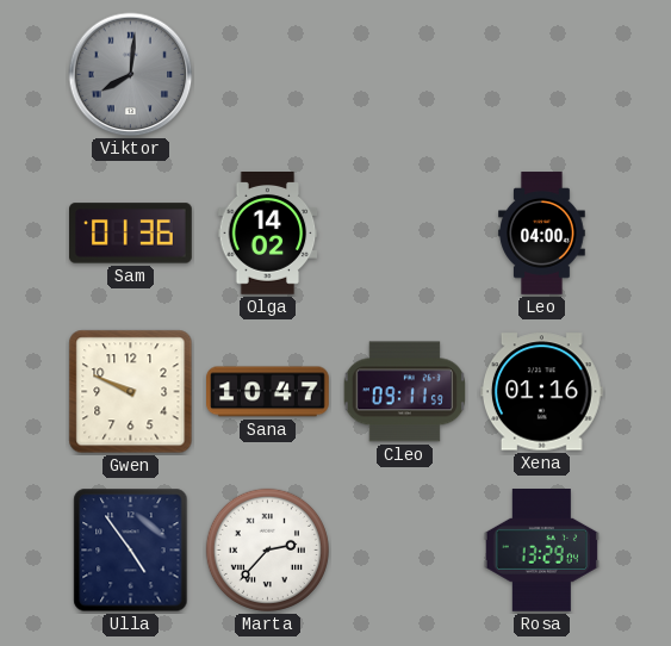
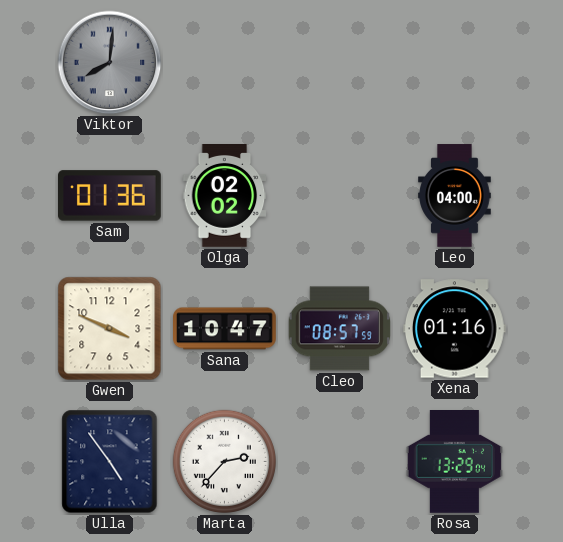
Olga: 14:02 -> 02:02 (225, 196)
Gwen: 9:49 -> 3:49 (110, 329)
Cleo: 09:11 -> 08:57 (339, 329)
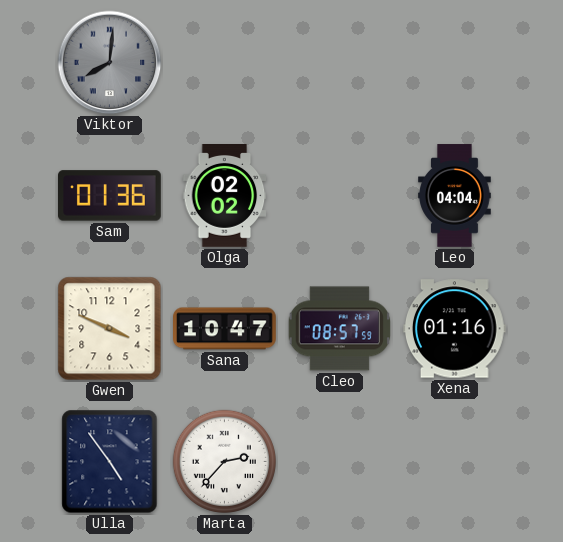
Leo: 04:00 -> 04:04 (455, 196)
Rosa: 13:29 -> none (454, 462)
